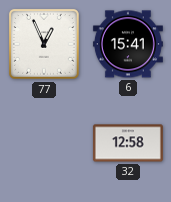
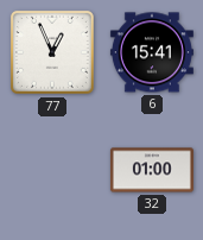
32: 12:58 -> 01:00 (152, 170)
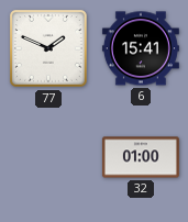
77: 12:56 -> 1:49 (49, 49)
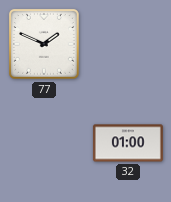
6: 15:41 -> none (141, 48)
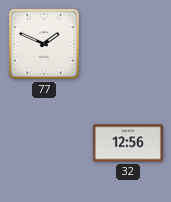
32: 01:00 -> 12:56 (128, 143)
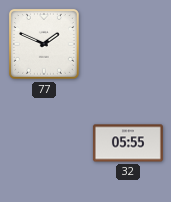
32: 12:56 -> 05:55 (128, 143)
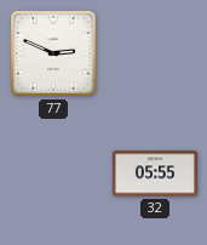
77: 1:49 -> 2:49 (54, 55)
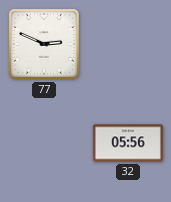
32: 05:55 -> 05:56 (128, 143)
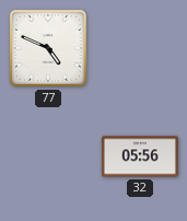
77: 2:49 -> 4:49 (49, 49)
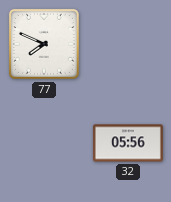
77: 4:49 -> 7:49 (45, 45)
